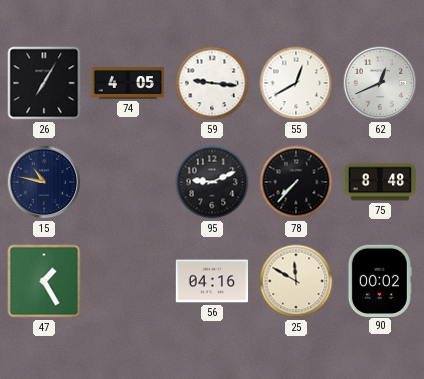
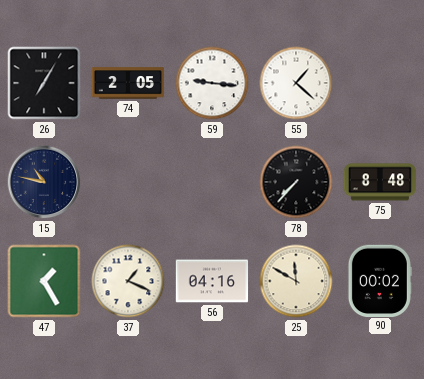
74: 4:05 -> 2:05 (128, 83)
55: 12:40 -> 1:22 (296, 83)
62: 12:41 -> none (380, 83)
95: 9:11 -> none (212, 182)
37: none -> 1:19 (128, 281)
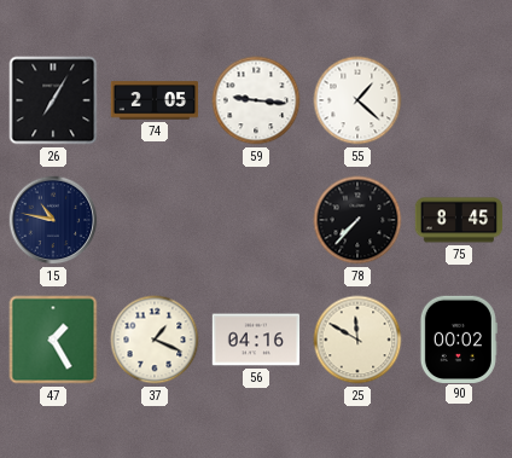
75: 8:48 -> 8:45 (459, 220)
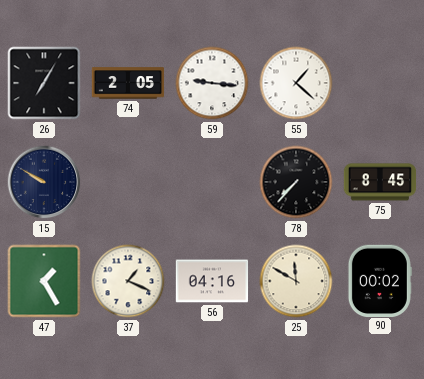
15: 10:47 -> 9:50 (44, 182)
